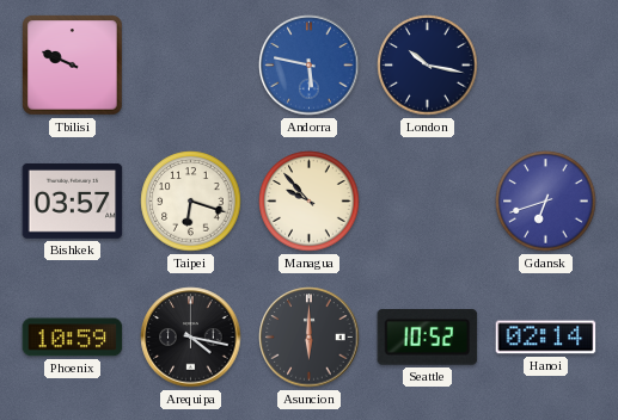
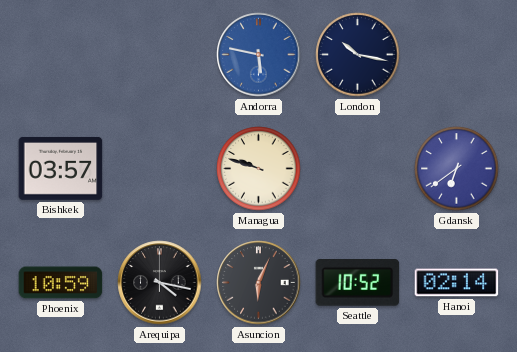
Tbilisi: 9:49 -> none (73, 66)
Taipei: 6:18 -> none (191, 202)
Managua: 9:53 -> 9:48 (259, 169)
Gdansk: 6:42 -> 6:39 (457, 169)
Asuncion: 6:00 -> 6:04 (259, 283)
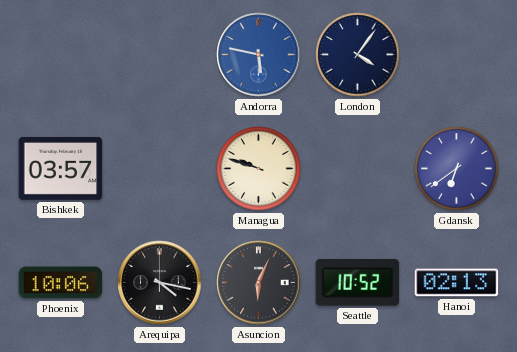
London: 10:17 -> 4:06 (358, 55)
Phoenix: 10:59 -> 10:06 (61, 283)
Hanoi: 02:14 -> 02:13 (457, 283)
